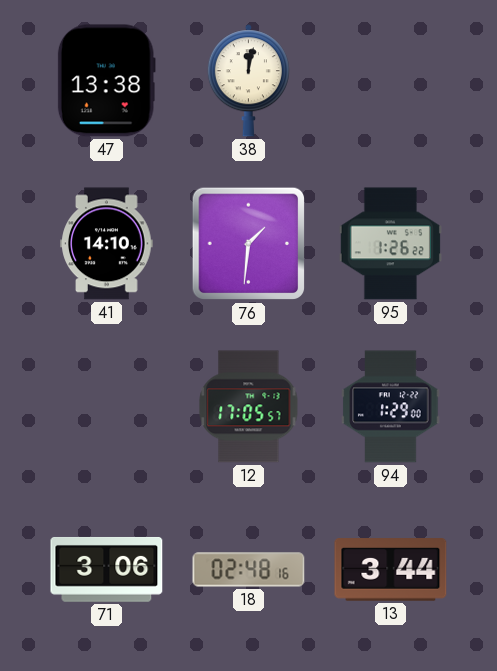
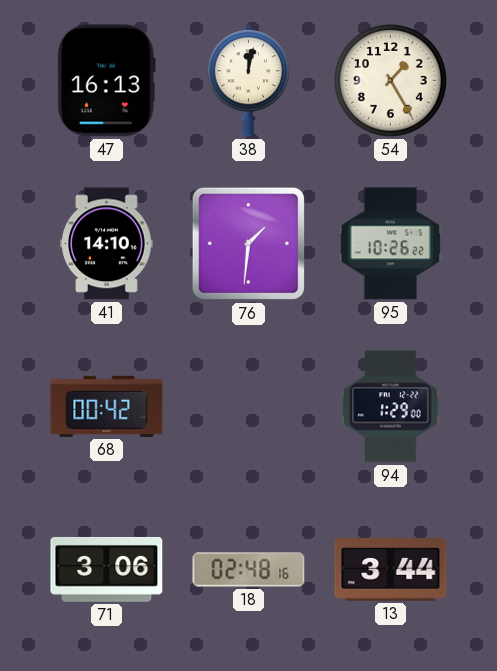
47: 13:38 -> 16:13 (106, 81)
54: none -> 1:25 (391, 81)
95: 1:26 -> 10:26 (390, 244)
68: none -> 00:42 (107, 406)
12: 17:05 -> none (249, 407)
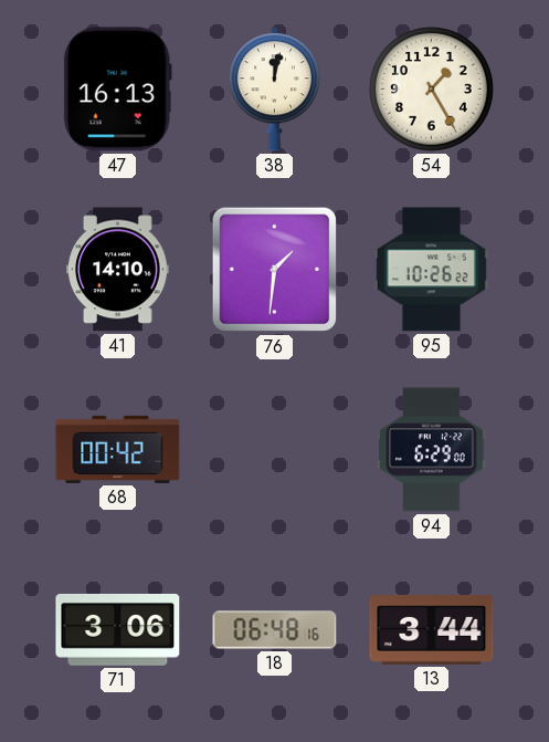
94: 1:29 -> 6:29 (432, 450)
18: 02:48 -> 06:48 (275, 630)
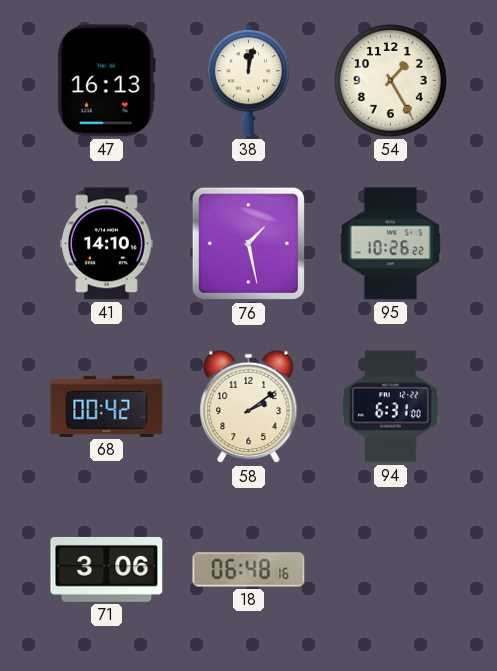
76: 1:31 -> 1:28 (249, 244)
58: none -> 2:09 (249, 407)
94: 6:29 -> 6:31 (391, 407)
13: 3:44 -> none (432, 630)
